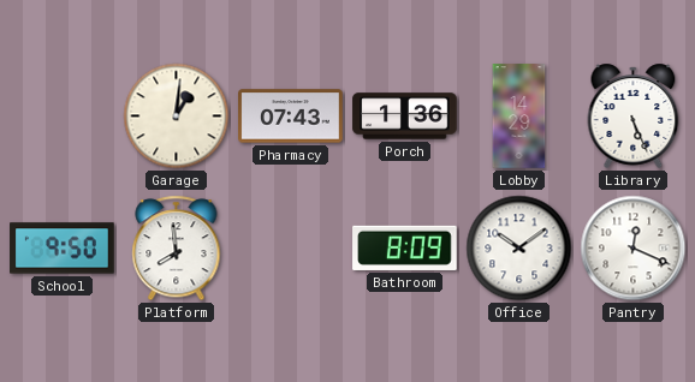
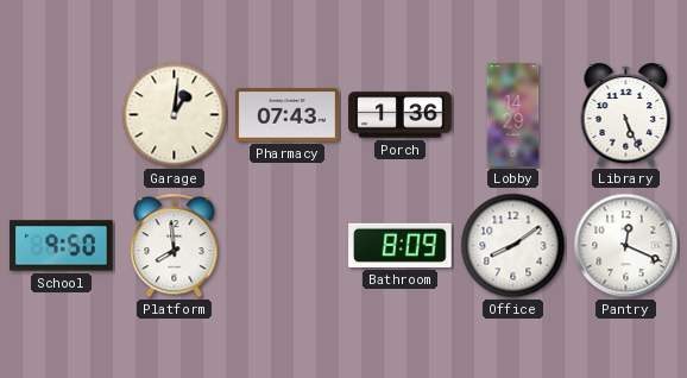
Office: 10:09 -> 8:09 (513, 246)
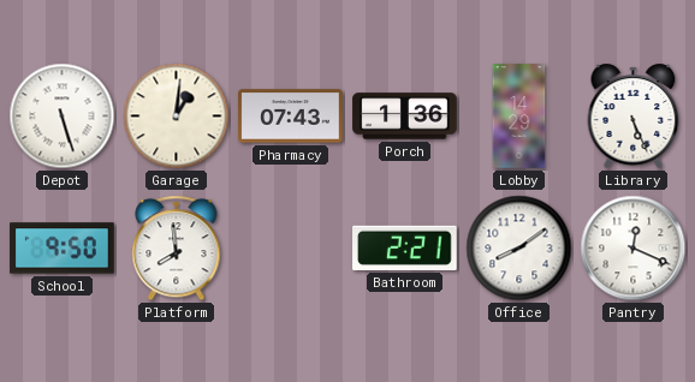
Depot: none -> 5:27 (63, 117)
Bathroom: 8:09 -> 2:21 (405, 247)
